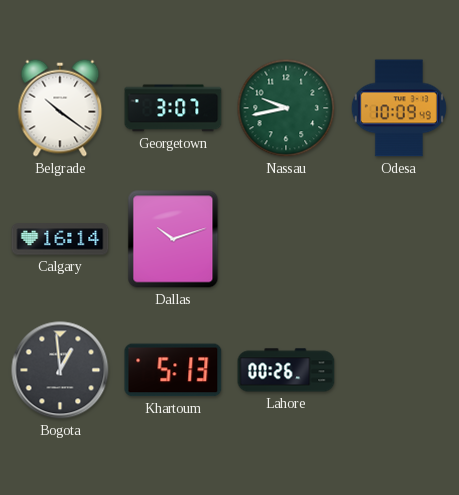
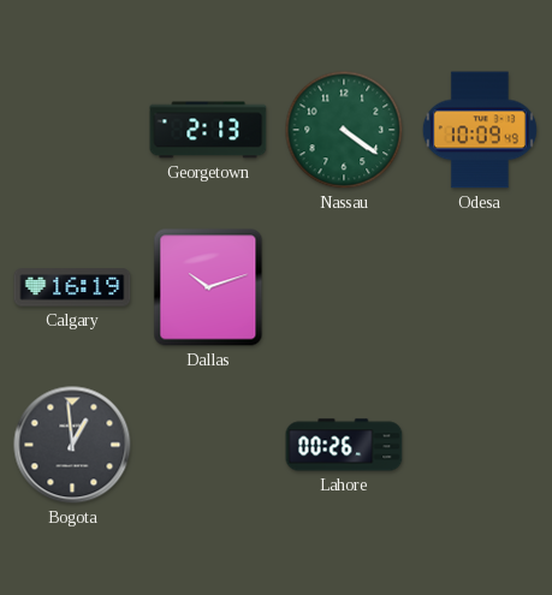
Belgrade: 10:21 -> none (60, 108)
Georgetown: 3:07 -> 2:13 (208, 130)
Nassau: 9:43 -> 4:21 (344, 130)
Calgary: 16:14 -> 16:19 (72, 287)
Khartoum: 5:13 -> none (173, 370)
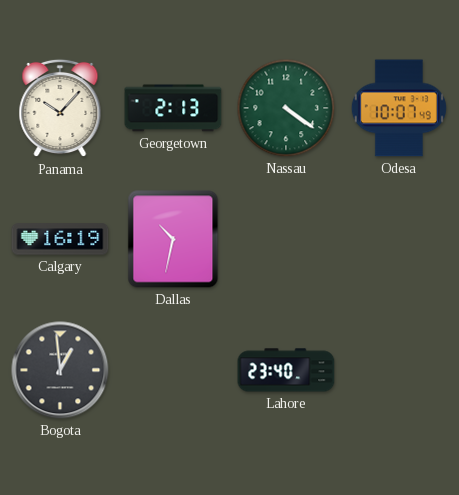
Panama: none -> 10:07 (60, 108)
Odesa: 10:09 -> 10:07 (399, 108)
Dallas: 10:12 -> 10:32 (173, 239)
Lahore: 00:26 -> 23:40 (286, 370)
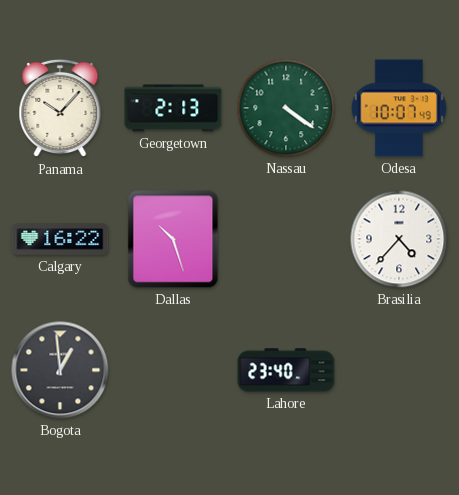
Calgary: 16:19 -> 16:22 (60, 239)
Dallas: 10:32 -> 10:27 (173, 239)
Brasilia: none -> 4:37 (399, 239)
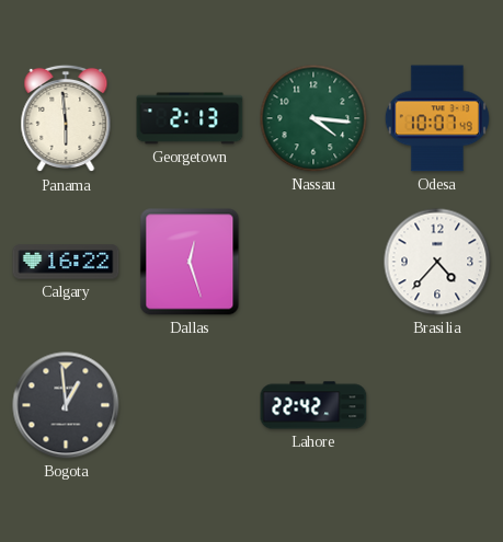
Panama: 10:07 -> 5:59 (66, 118)
Nassau: 4:21 -> 4:16 (313, 118)
Dallas: 10:27 -> 12:27 (190, 262)
Lahore: 23:40 -> 22:42 (313, 405)
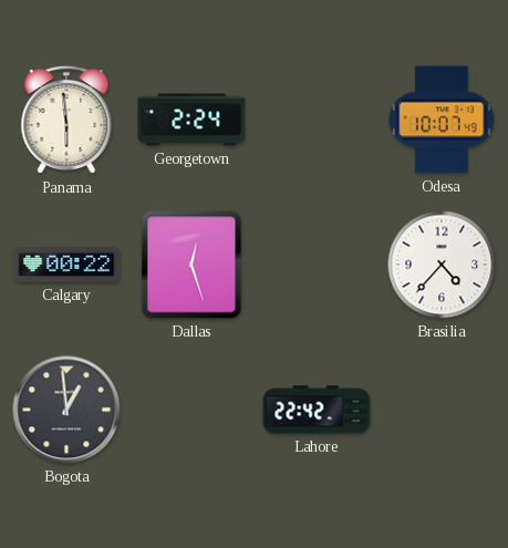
Georgetown: 2:13 -> 2:24 (191, 120)
Nassau: 4:16 -> none (313, 118)
Calgary: 16:22 -> 00:22 (66, 265)
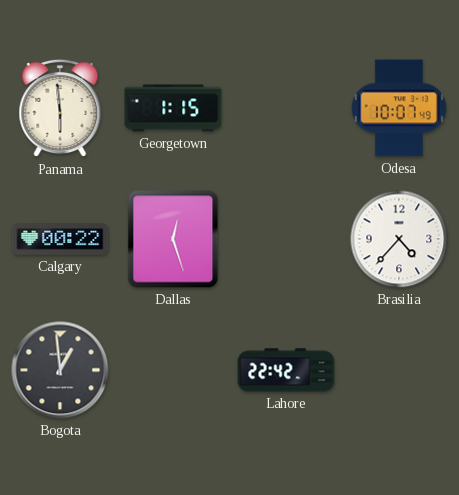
Georgetown: 2:24 -> 1:15 (173, 108)
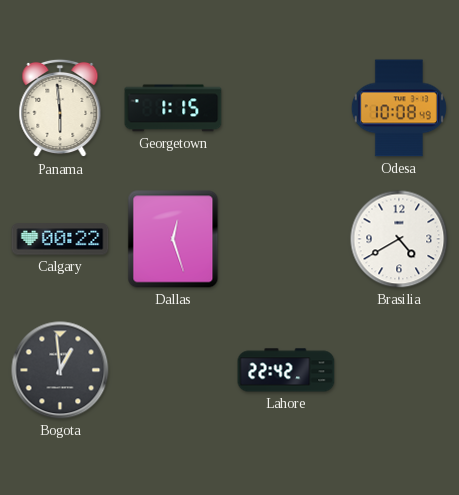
Odesa: 10:07 -> 10:08 (399, 108)
Brasilia: 4:37 -> 4:40 (399, 239)
